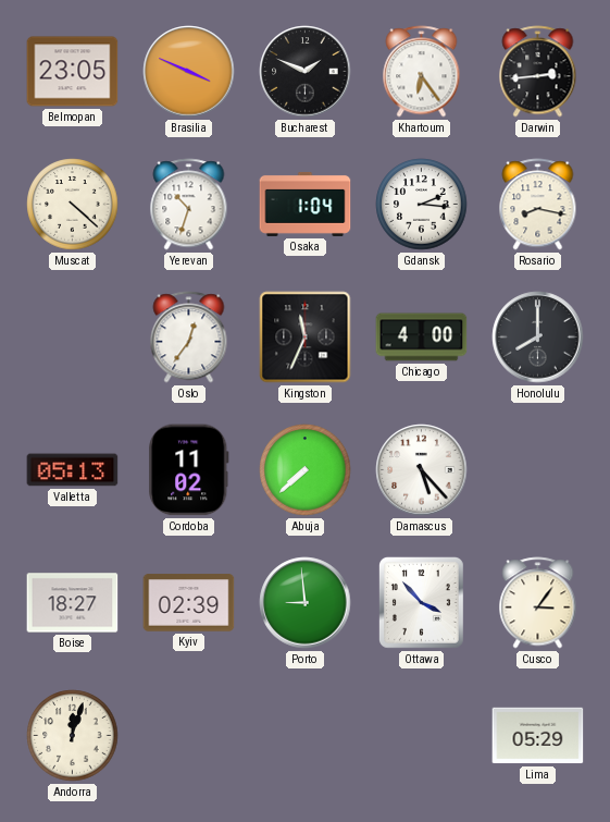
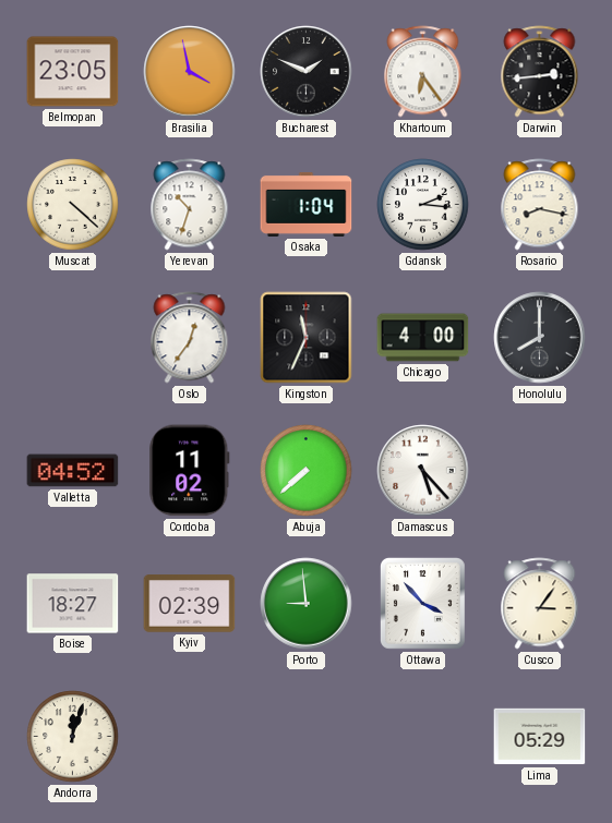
Brasilia: 3:49 -> 3:58 (190, 72)
Valletta: 05:13 -> 04:52 (73, 471)
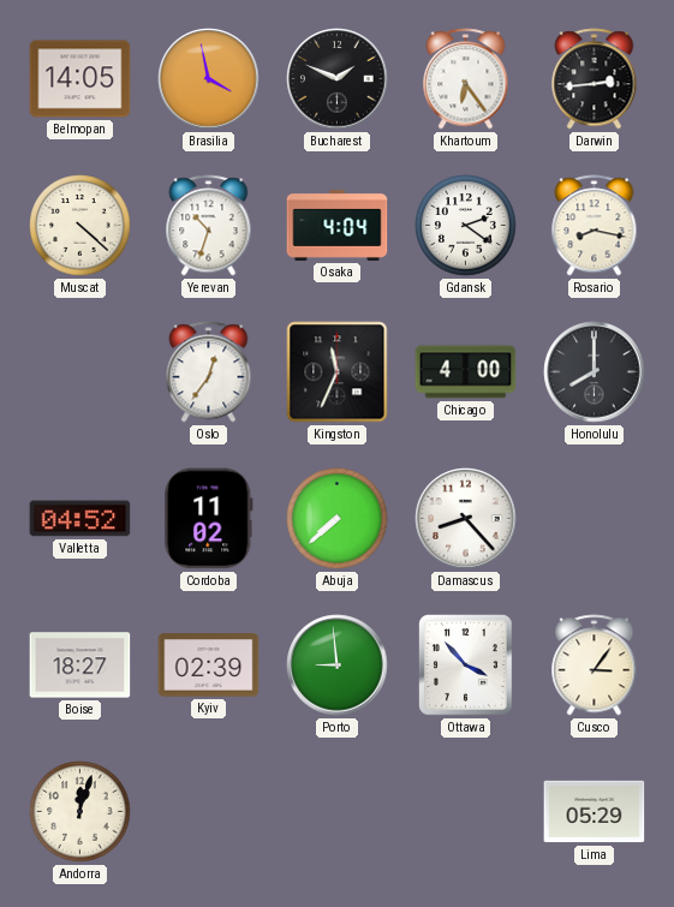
Belmopan: 23:05 -> 14:05 (80, 79)
Osaka: 1:04 -> 4:04 (338, 225)
Gdansk: 2:16 -> 2:21 (466, 226)
Damascus: 5:23 -> 8:23 (466, 519)
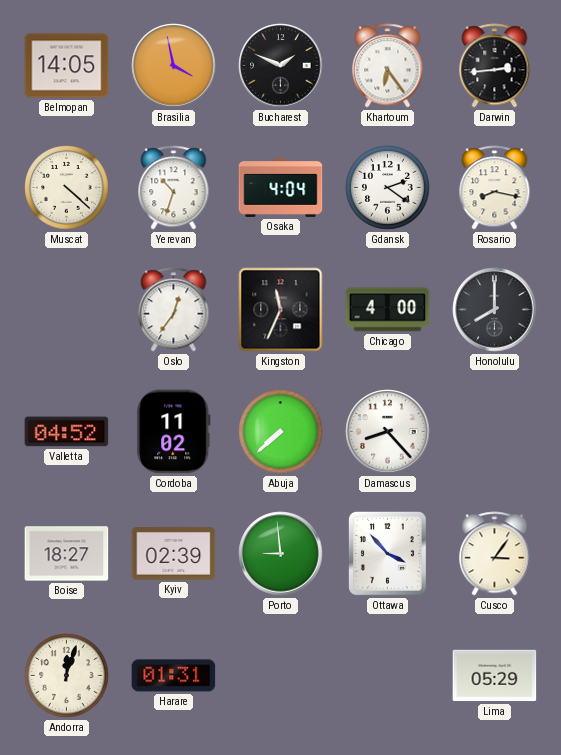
Harare: none -> 01:31 (174, 676)
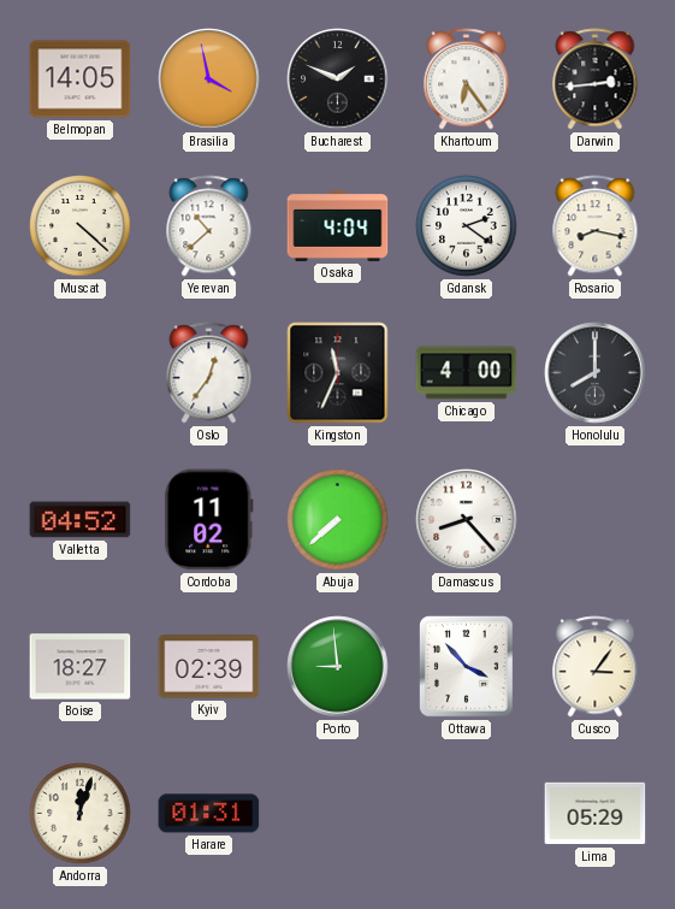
Yerevan: 10:33 -> 10:38 (209, 226)
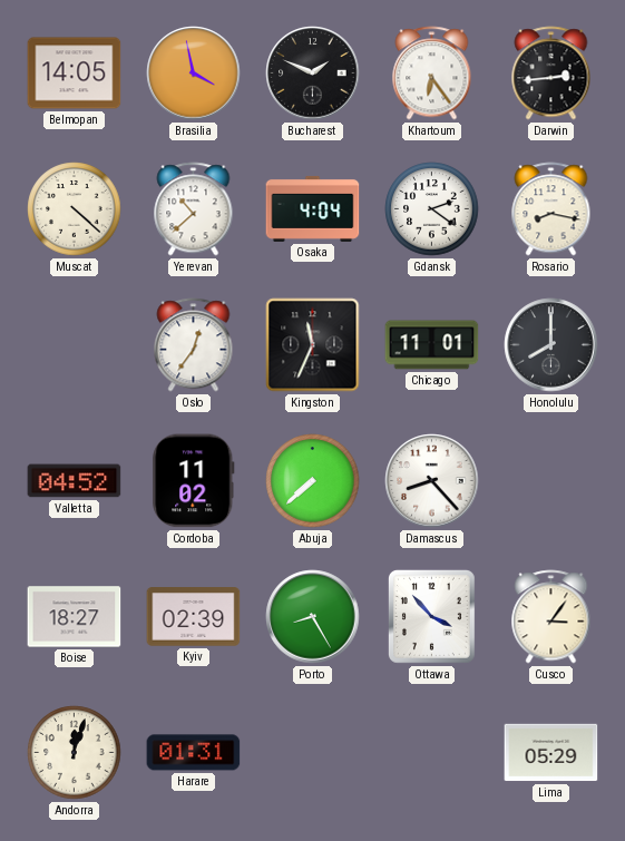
Chicago: 4:00 -> 11:01 (432, 345)
Porto: 8:59 -> 8:25 (313, 617)
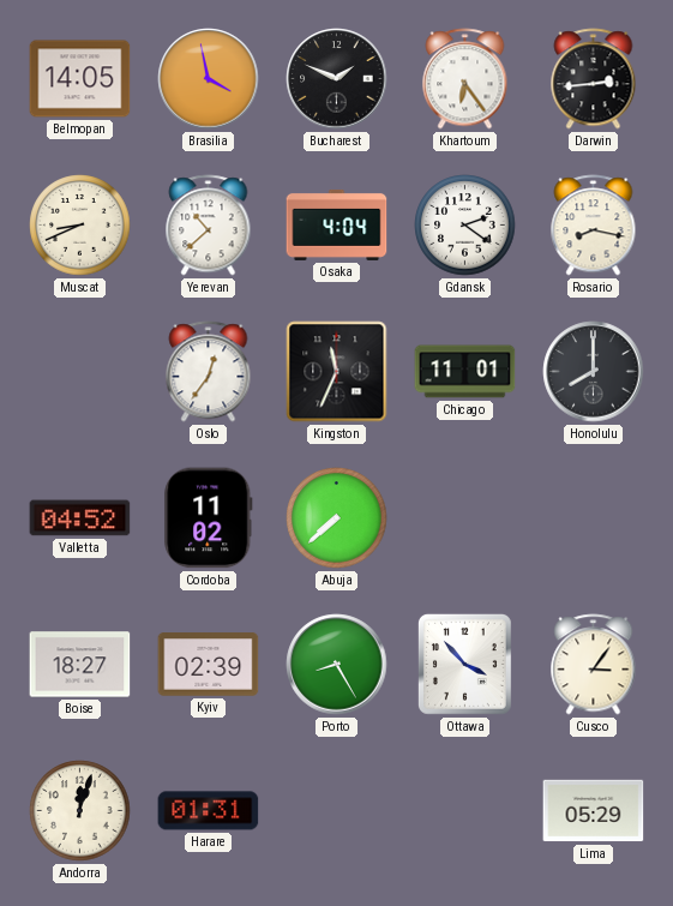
Muscat: 4:22 -> 8:41 (80, 226)
Damascus: 8:23 -> none (432, 481)
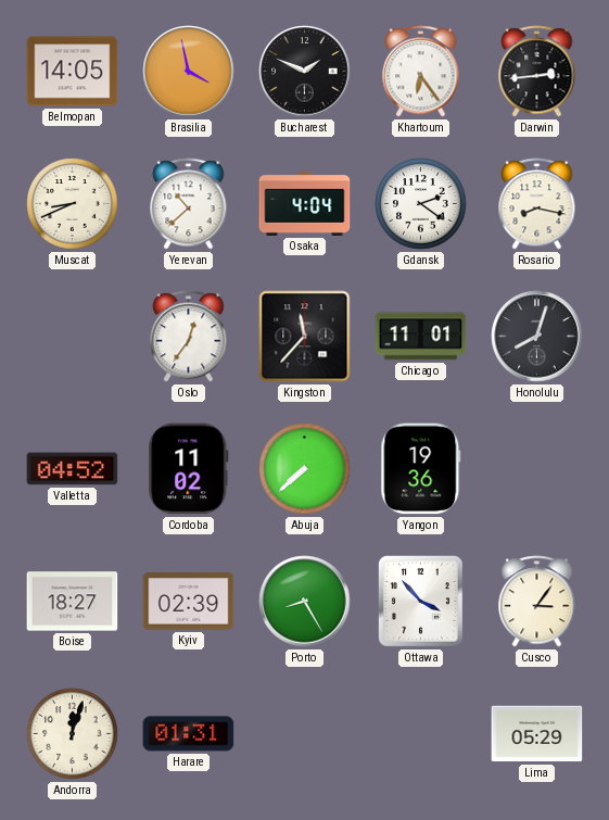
Kingston: 11:34 -> 11:37 (305, 337)
Honolulu: 8:00 -> 8:03 (537, 337)
Yangon: none -> 19:36 (421, 469)
